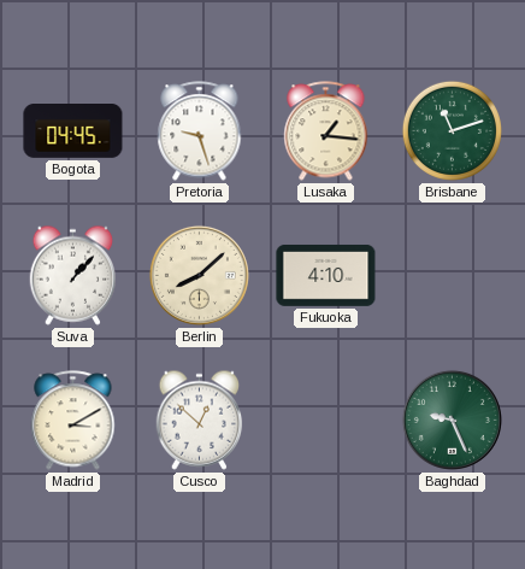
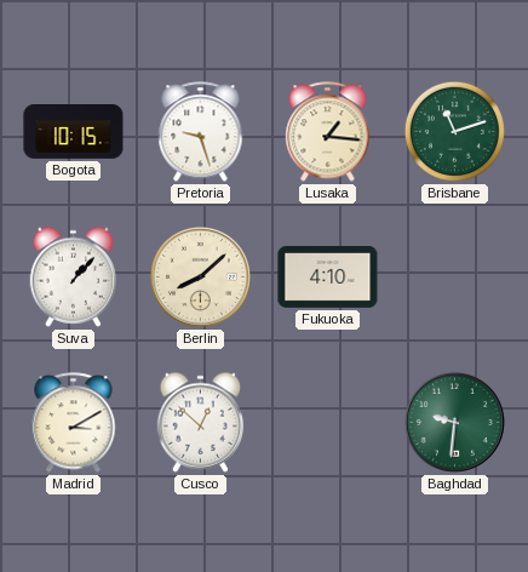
Bogota: 04:45 -> 10:15 (74, 132)
Baghdad: 9:26 -> 9:31 (454, 422)
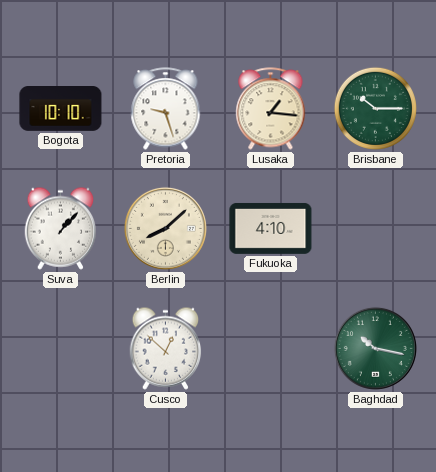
Bogota: 10:15 -> 10:10 (61, 109)
Brisbane: 11:12 -> 10:15 (375, 108)
Madrid: 3:10 -> none (74, 423)
Baghdad: 9:31 -> 10:17 (375, 348)
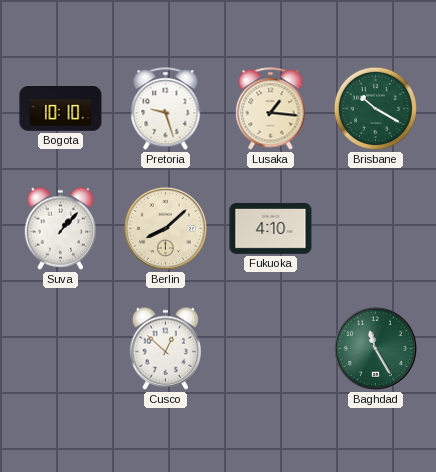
Brisbane: 10:15 -> 10:20 (375, 108)
Baghdad: 10:17 -> 11:25 (375, 348)
